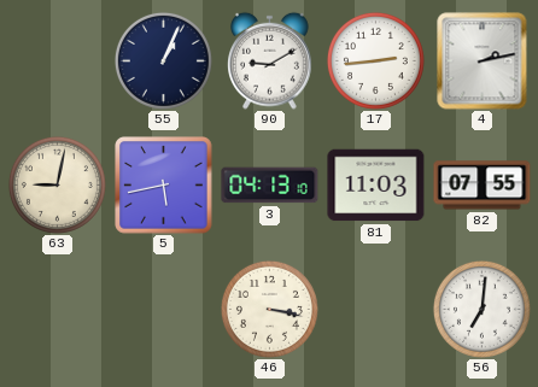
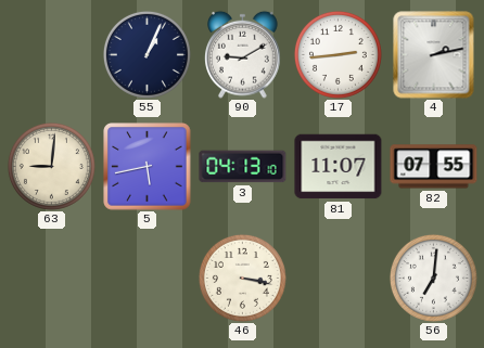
63: 9:02 -> 9:01 (51, 166)
81: 11:03 -> 11:07 (339, 167)
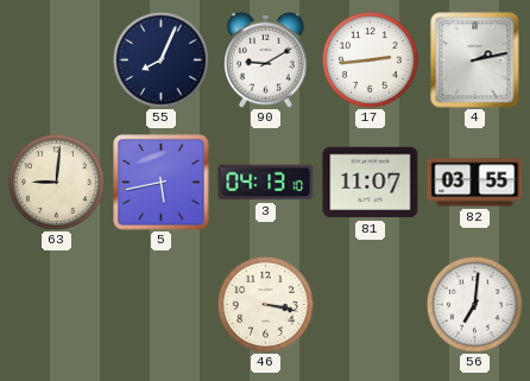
55: 1:04 -> 8:04 (160, 59)
82: 07:55 -> 03:55 (475, 183)
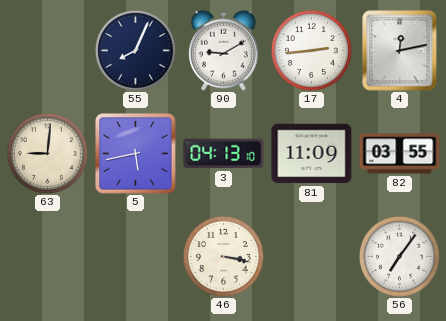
4: 2:13 -> 12:13 (400, 51)
81: 11:07 -> 11:09 (312, 154)
56: 7:01 -> 7:06 (399, 256)
